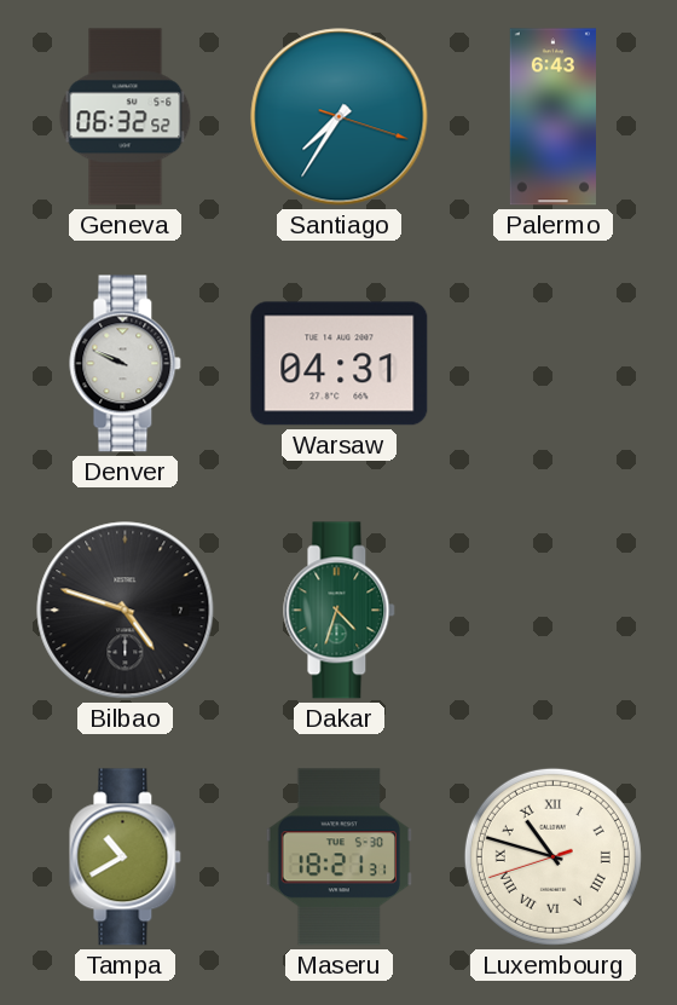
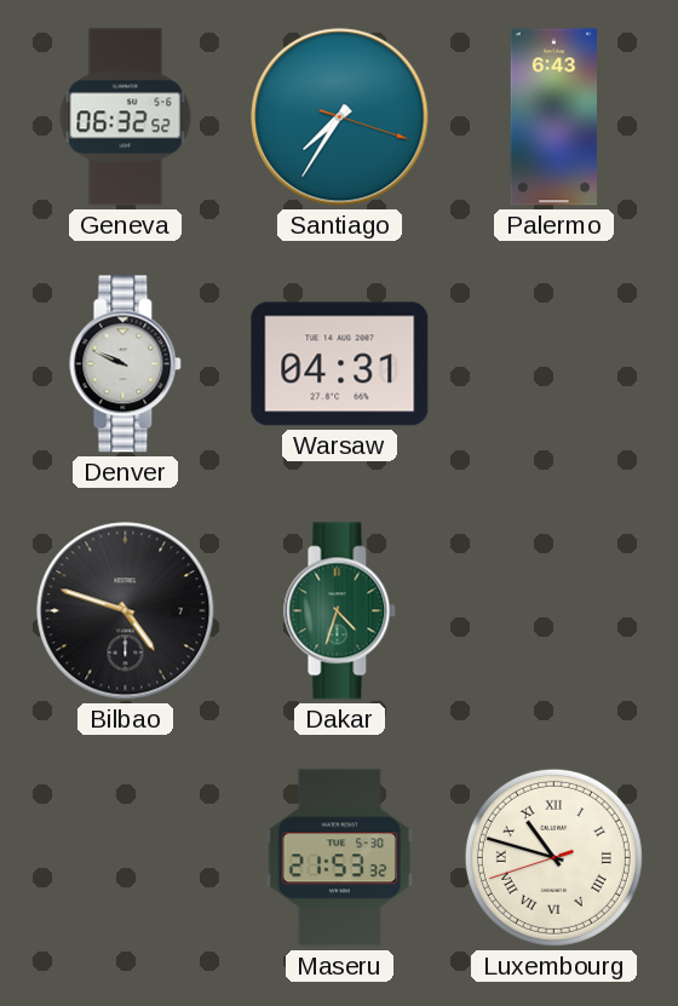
Tampa: 10:40 -> none (126, 857)
Maseru: 18:21 -> 21:53 (340, 858)
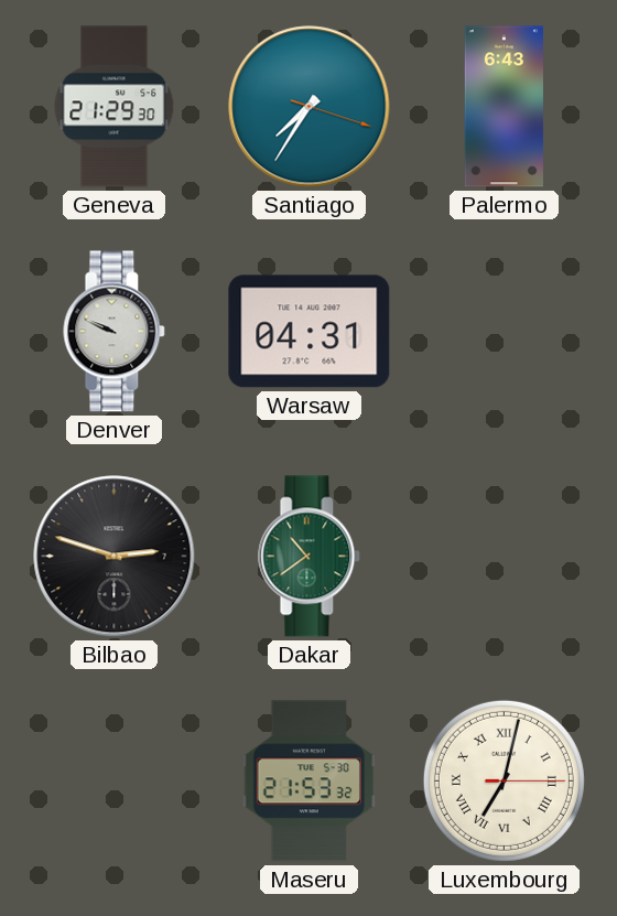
Geneva: 06:32 -> 21:29 (115, 107)
Bilbao: 4:48 -> 2:48 (115, 557)
Dakar: 4:33 -> 10:39 (310, 557)
Luxembourg: 10:47 -> 7:02 (504, 780)
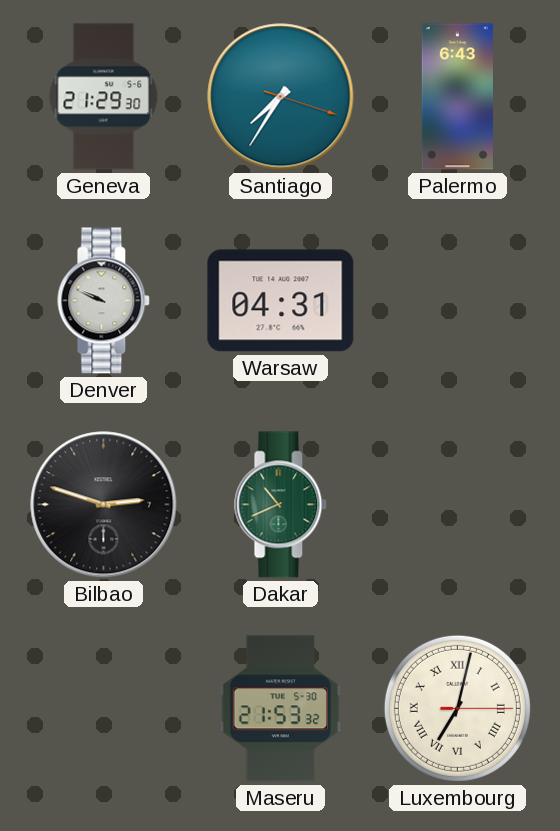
Dakar: 10:39 -> 10:41 (281, 505)
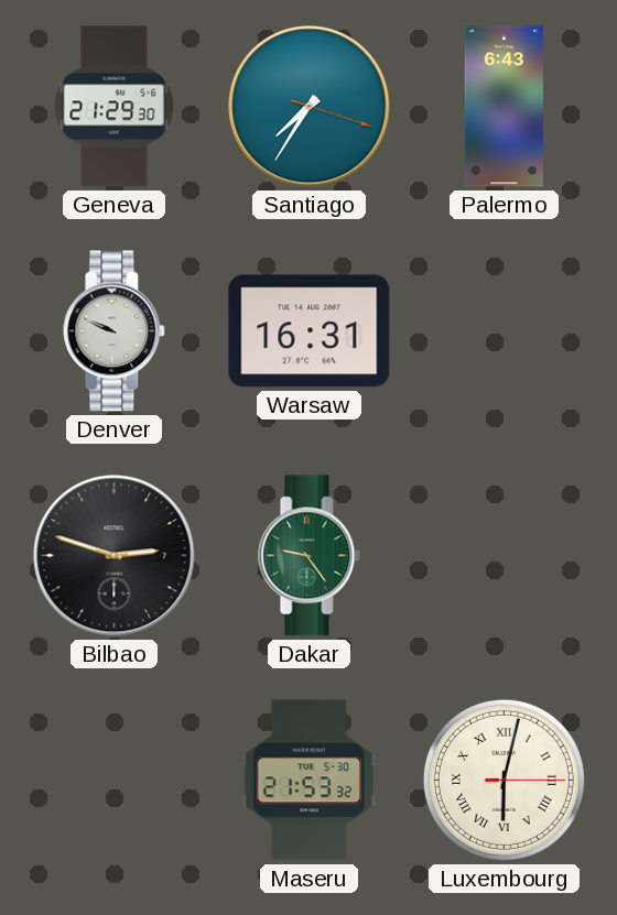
Warsaw: 04:31 -> 16:31 (310, 331)
Dakar: 10:41 -> 9:24 (310, 556)
Luxembourg: 7:02 -> 6:02 (504, 780)
